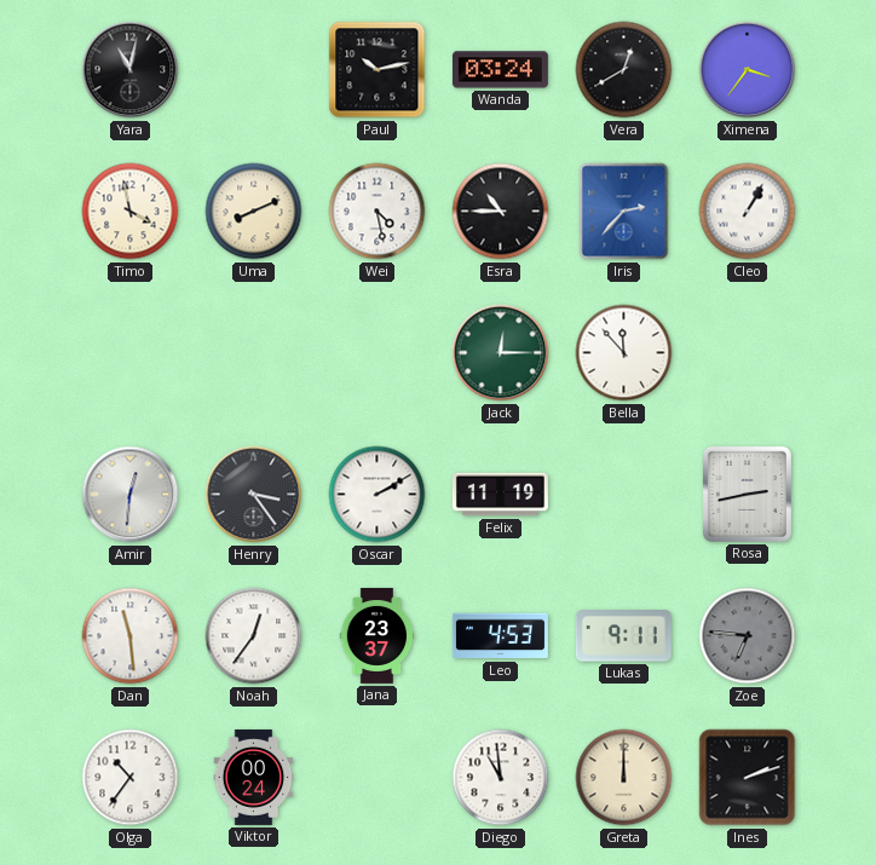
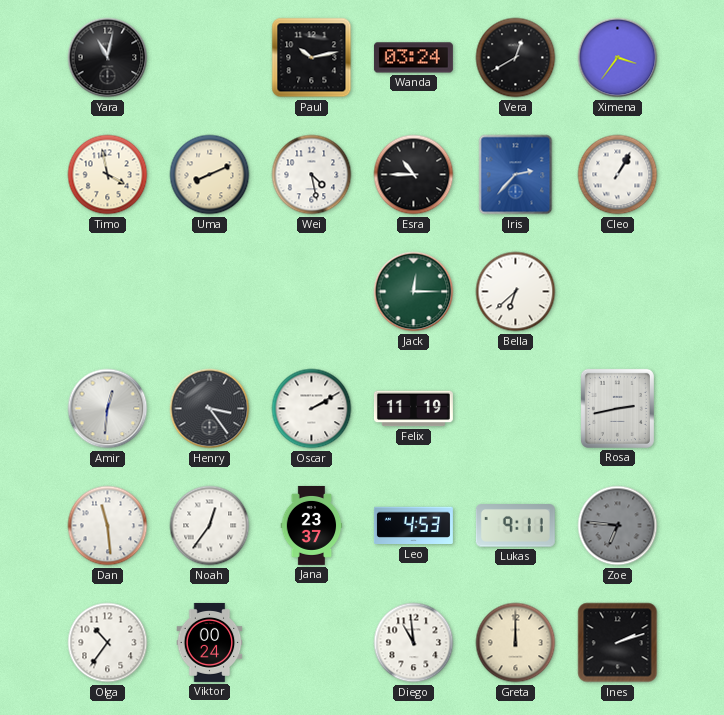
Bella: 11:53 -> 6:38 (516, 292)
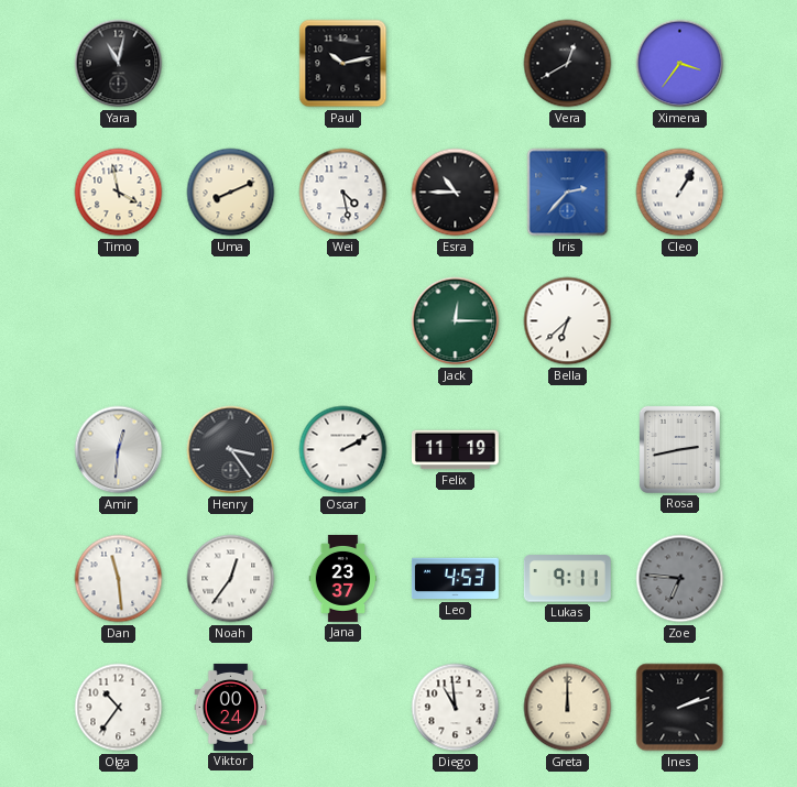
Wanda: 03:24 -> none (413, 58)
